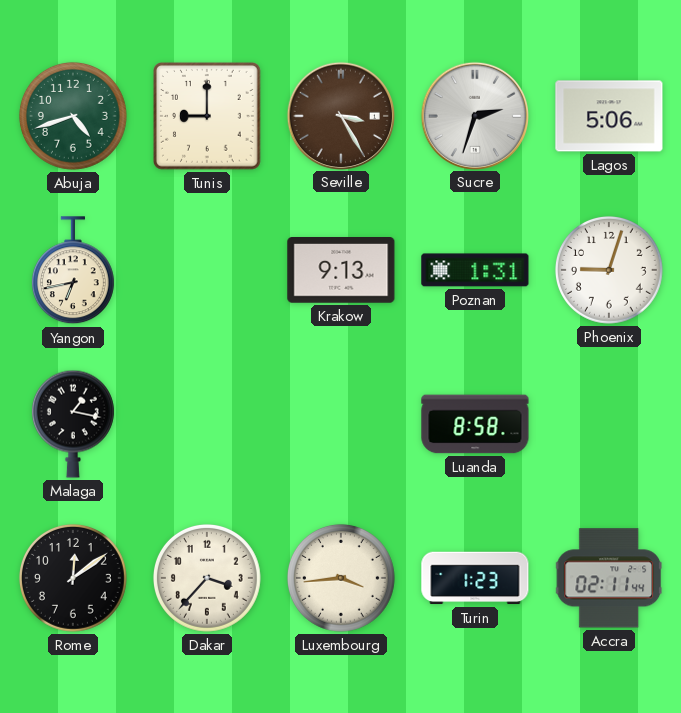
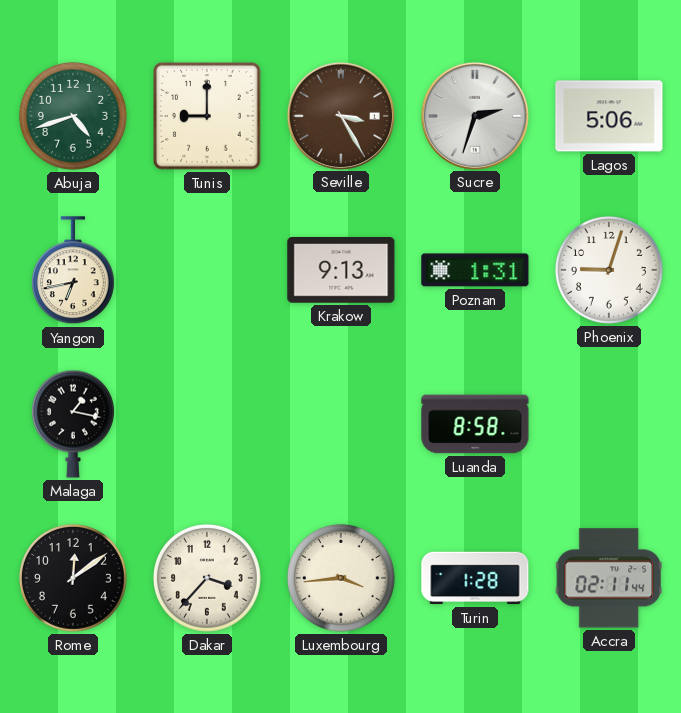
Turin: 1:23 -> 1:28 (475, 578)
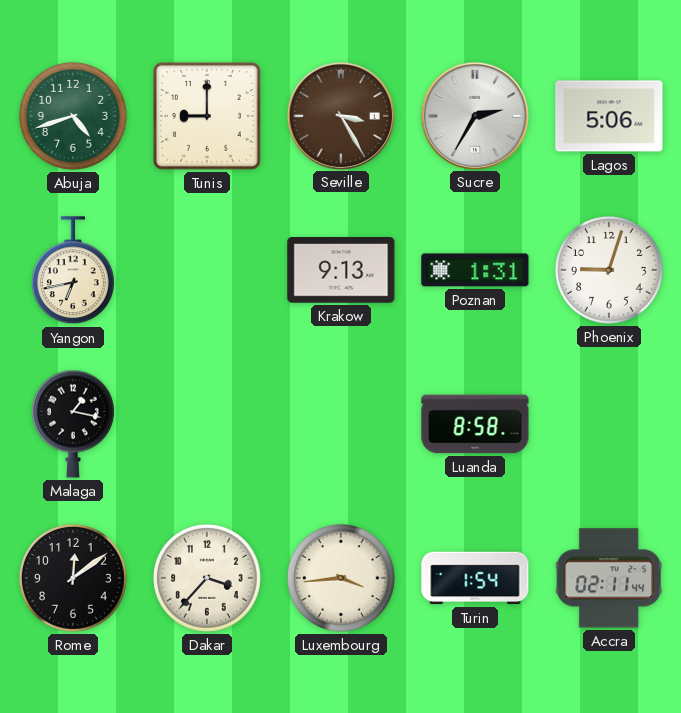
Sucre: 2:33 -> 2:35 (474, 115)
Turin: 1:28 -> 1:54 (475, 578)
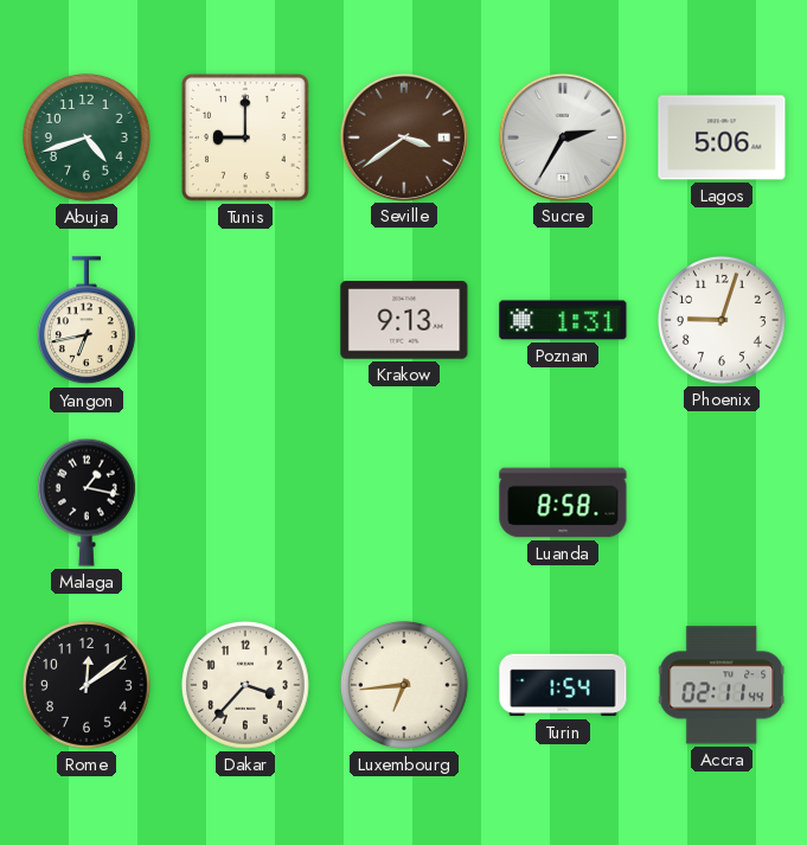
Seville: 3:25 -> 3:39 (403, 136)
Luxembourg: 3:44 -> 6:44 (404, 685)
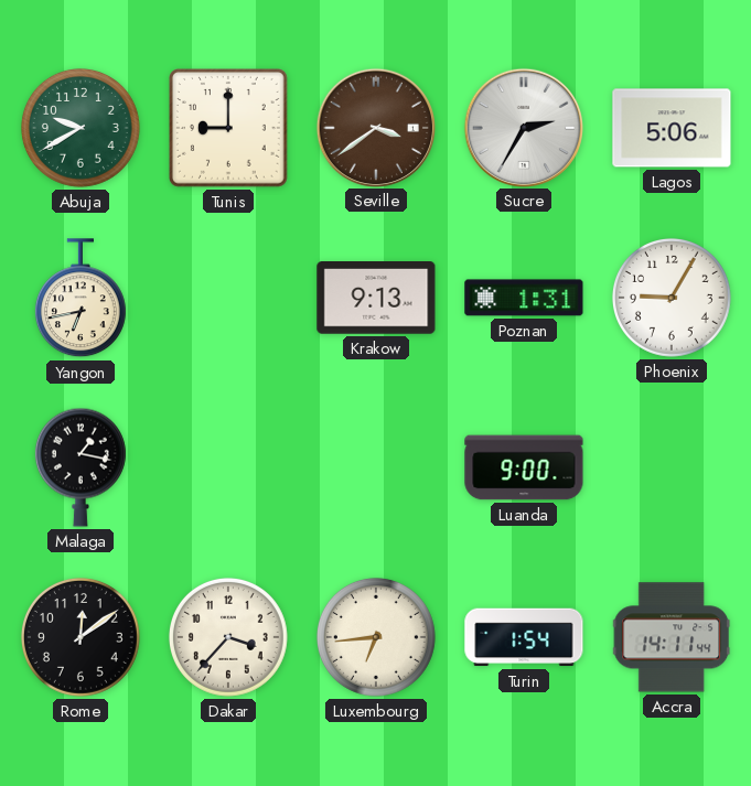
Abuja: 4:42 -> 9:40 (81, 128)
Phoenix: 9:03 -> 9:05 (672, 298)
Luanda: 8:58 -> 9:00 (524, 467)
Accra: 02:11 -> 14:11 (672, 637)
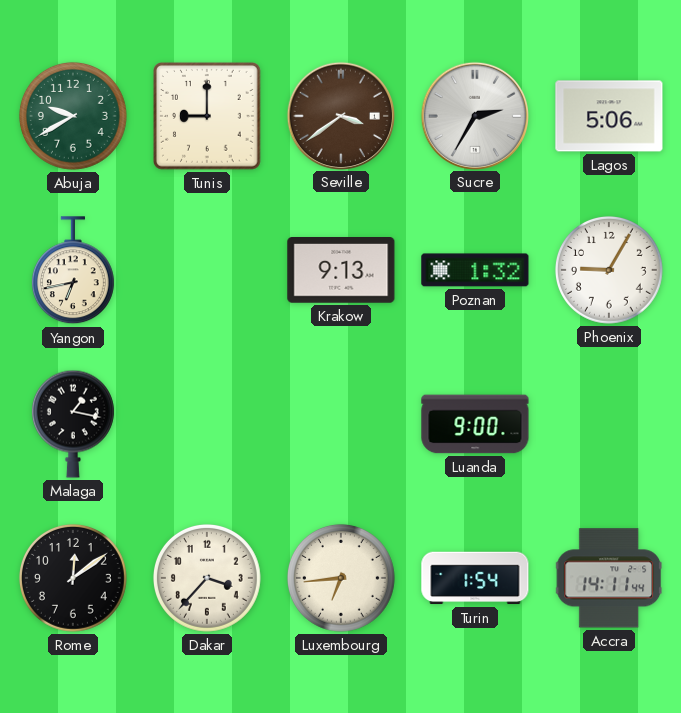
Poznan: 1:31 -> 1:32 (475, 270)
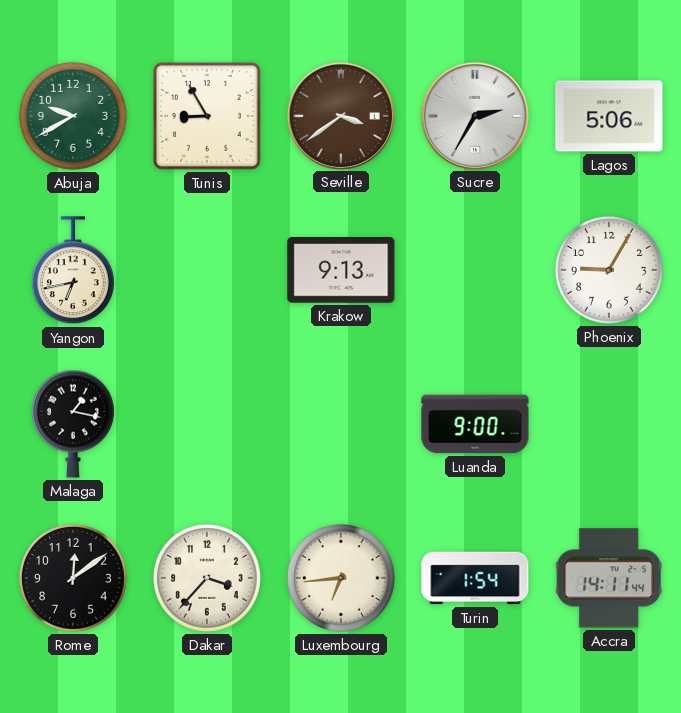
Tunis: 9:00 -> 8:55 (208, 117)
Poznan: 1:32 -> none (475, 270)
